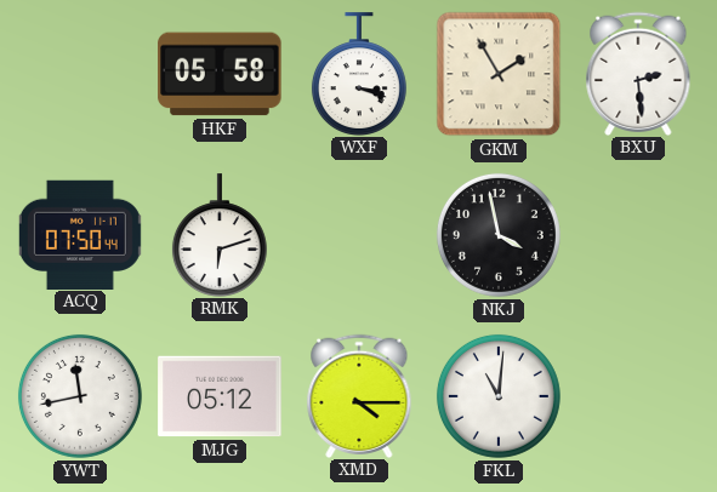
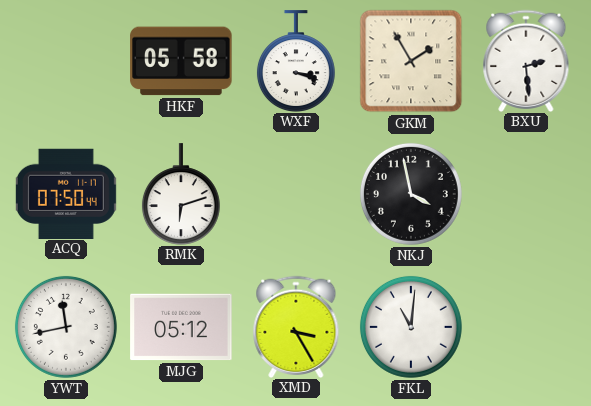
XMD: 4:15 -> 3:25 (296, 326)
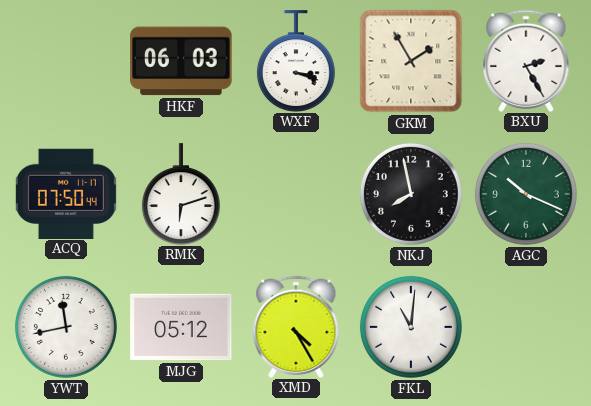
HKF: 05:58 -> 06:03 (181, 61)
BXU: 2:29 -> 2:25 (526, 60)
NKJ: 3:58 -> 7:58 (411, 194)
AGC: none -> 10:19 (526, 194)
XMD: 3:25 -> 4:25 (296, 326)
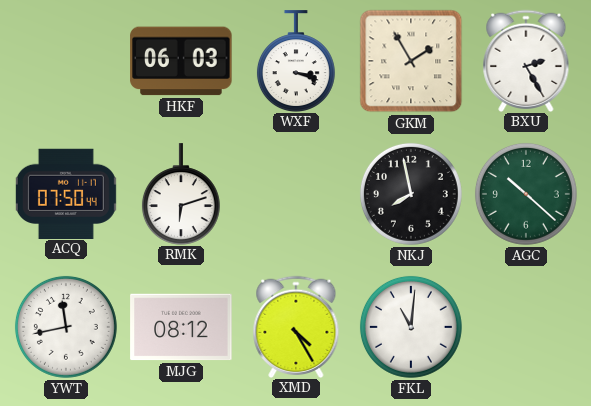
AGC: 10:19 -> 10:22 (526, 194)
MJG: 05:12 -> 08:12 (181, 327)
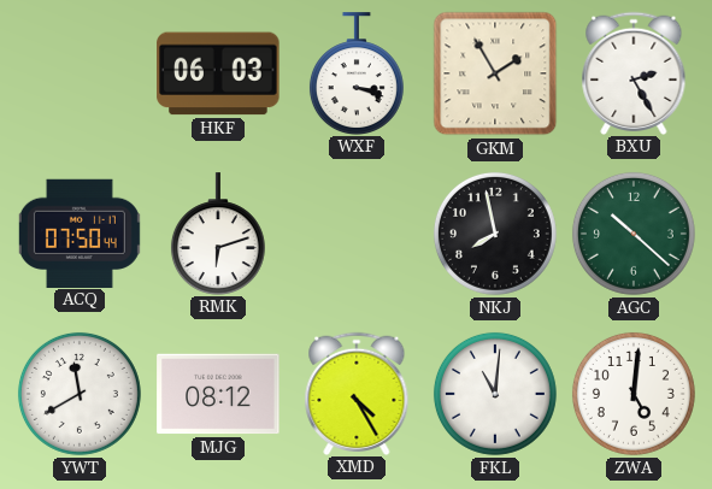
YWT: 11:43 -> 11:40 (80, 394)
ZWA: none -> 5:01 (634, 394)
